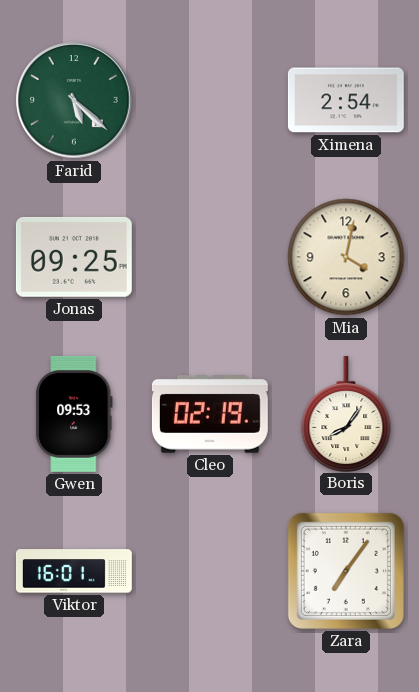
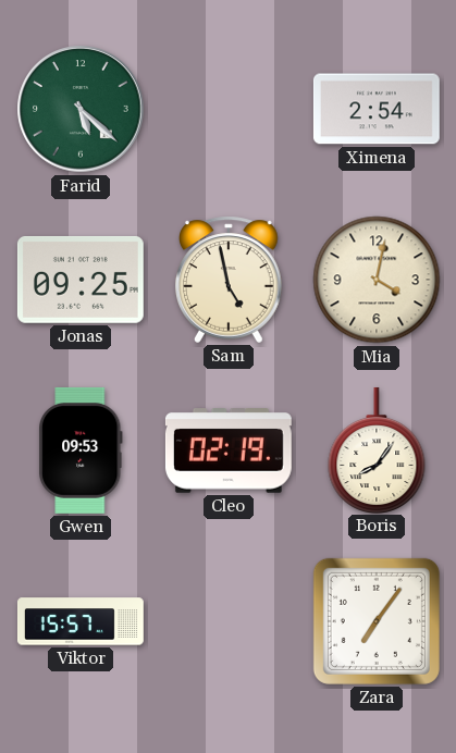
Sam: none -> 4:58 (230, 280)
Viktor: 16:01 -> 15:57 (81, 621)
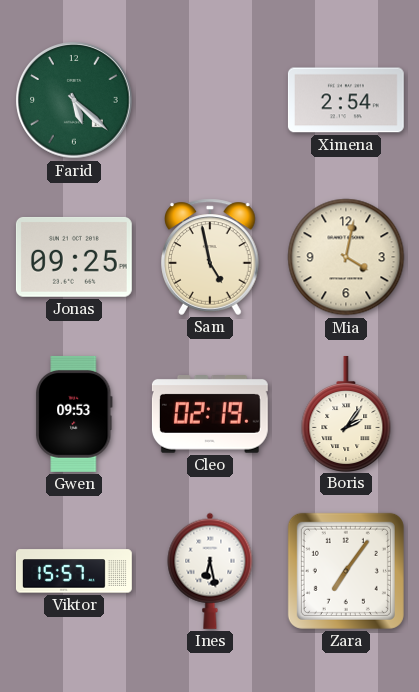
Boris: 8:06 -> 2:06 (346, 413)
Ines: none -> 6:28 (210, 571)
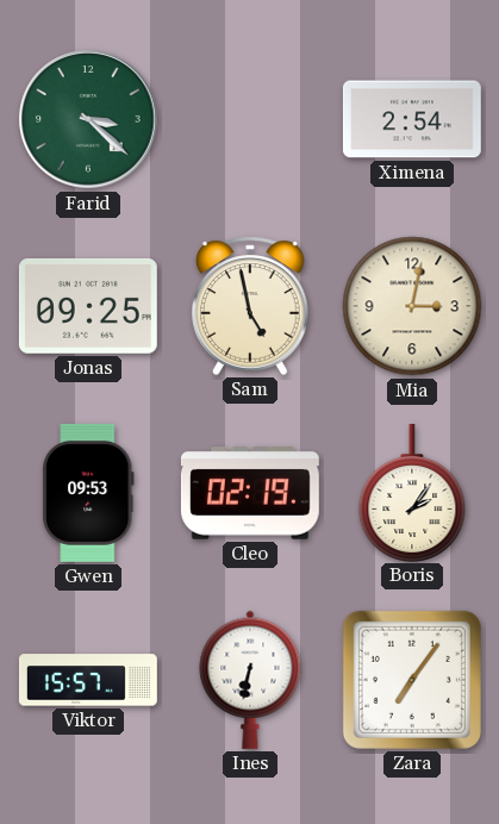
Farid: 5:22 -> 3:22 (88, 119)
Mia: 4:02 -> 3:02 (412, 306)
Ines: 6:28 -> 6:32 (250, 680)
